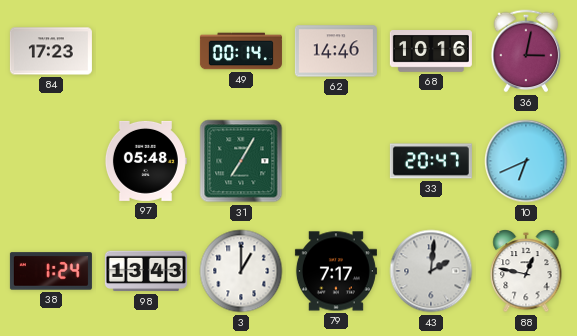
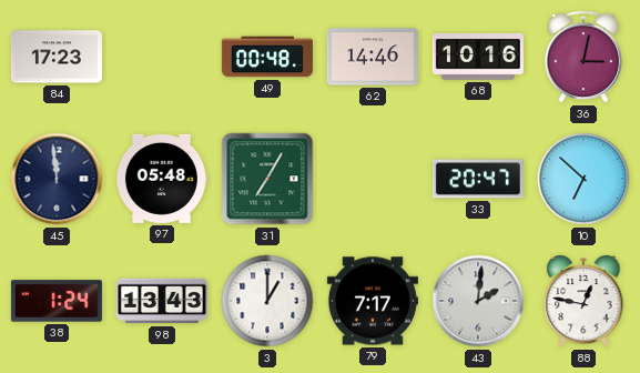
49: 00:14 -> 00:48 (267, 57)
45: none -> 11:59 (57, 179)
10: 6:41 -> 6:52 (583, 179)
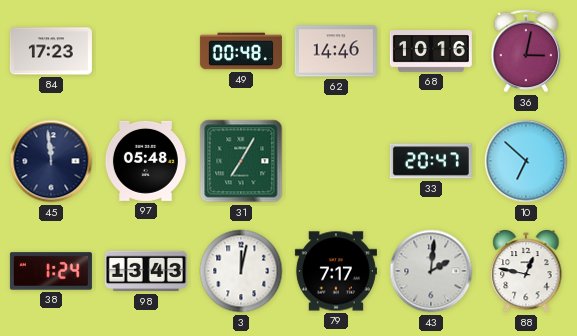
3: 1:00 -> 12:02 (241, 271)
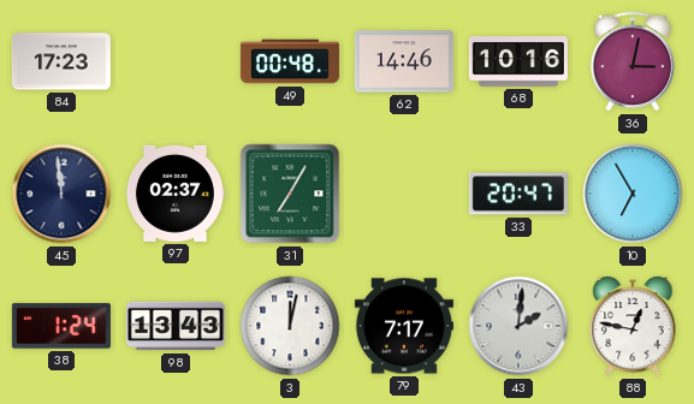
97: 05:48 -> 02:37 (174, 194)
10: 6:52 -> 6:55 (633, 194)
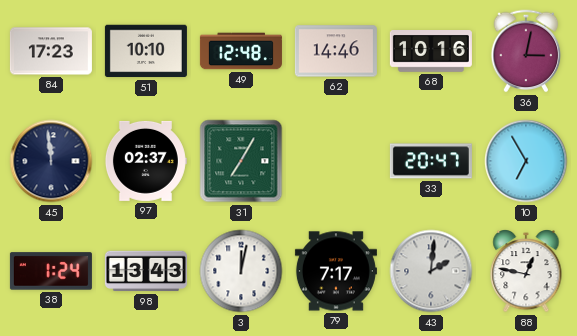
51: none -> 10:10 (146, 51)
49: 00:48 -> 12:48 (241, 51)
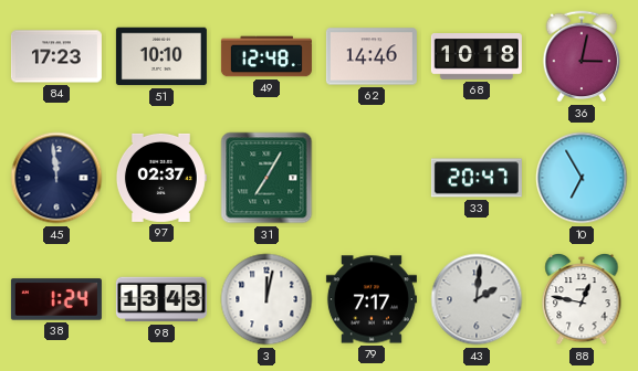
68: 10:16 -> 10:18 (477, 57)
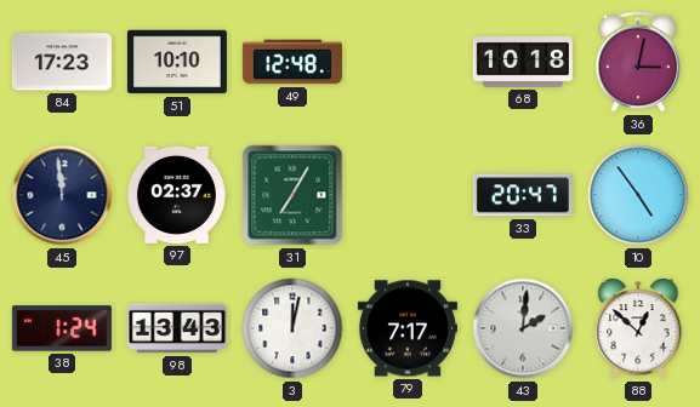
62: 14:46 -> none (372, 56)
10: 6:55 -> 4:54 (638, 195)
88: 12:47 -> 12:52 (638, 329)
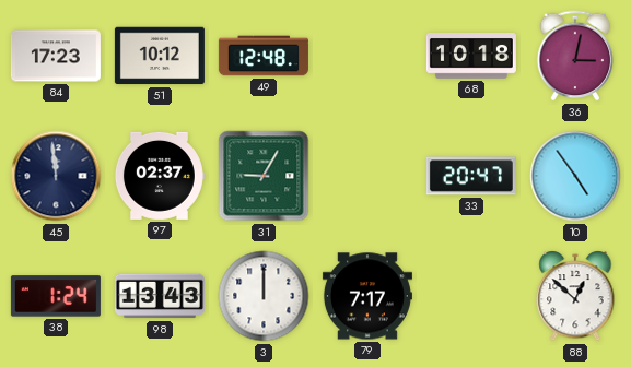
51: 10:10 -> 10:12 (160, 56)
31: 7:05 -> 9:05 (264, 176)
3: 12:02 -> 12:00 (264, 296)
43: 2:01 -> none (523, 328)
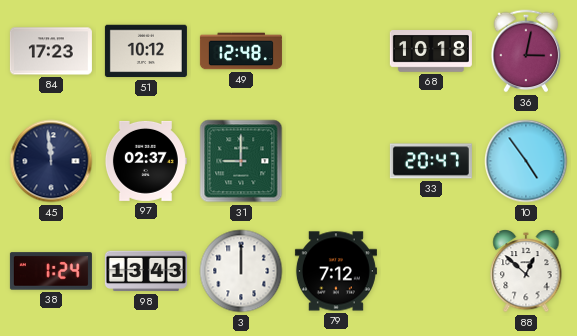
31: 9:05 -> 9:00 (241, 161)
79: 7:17 -> 7:12 (336, 271)
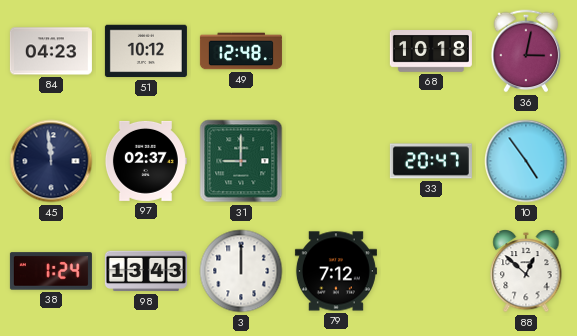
84: 17:23 -> 04:23 (51, 51)
